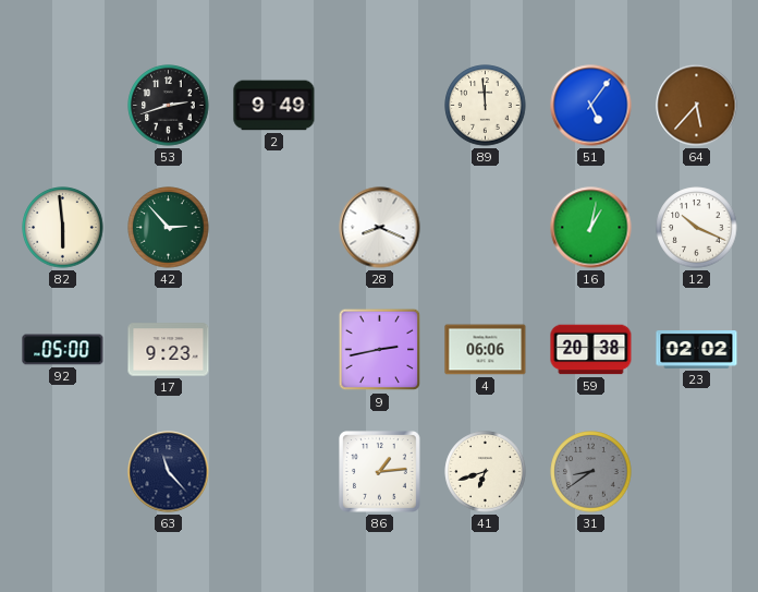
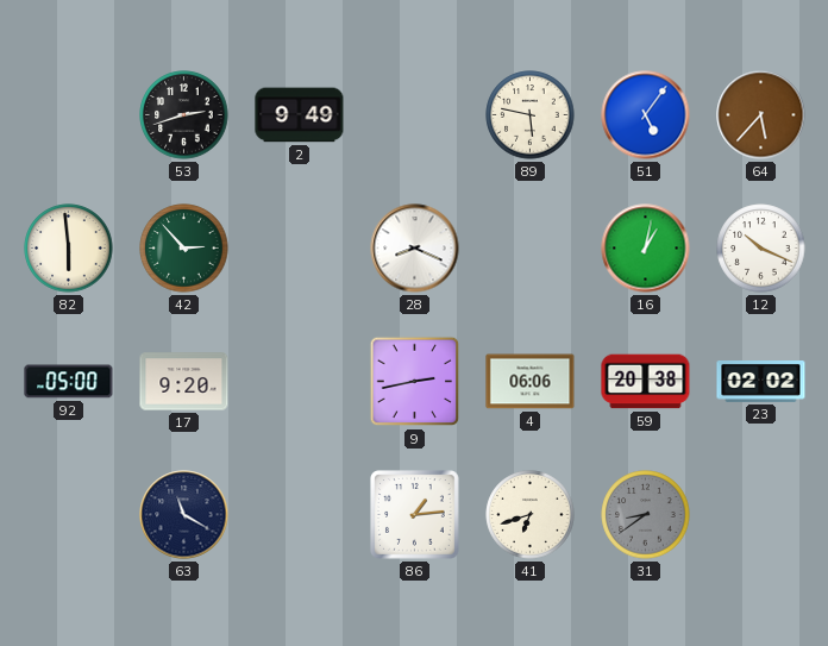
89: 11:59 -> 5:47 (531, 115)
17: 9:23 -> 9:20 (184, 382)
63: 11:23 -> 11:20 (184, 515)
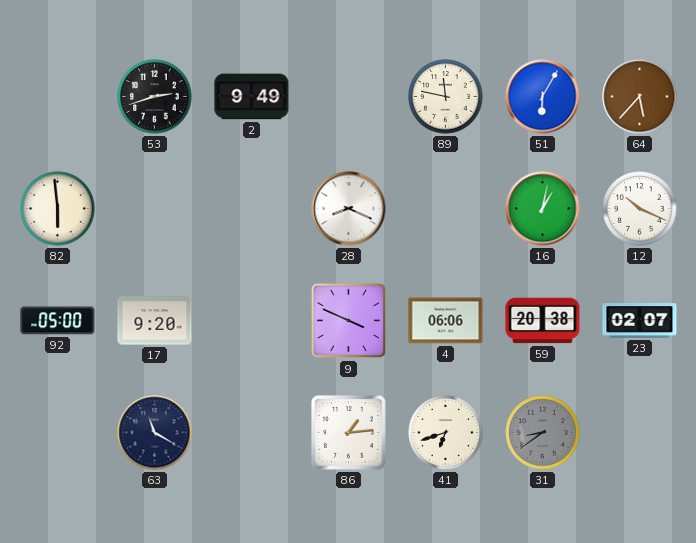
89: 5:47 -> 11:47 (446, 97)
51: 5:06 -> 6:05 (543, 97)
42: 2:53 -> none (184, 249)
9: 2:43 -> 3:49 (349, 321)
23: 02:02 -> 02:07 (640, 321)
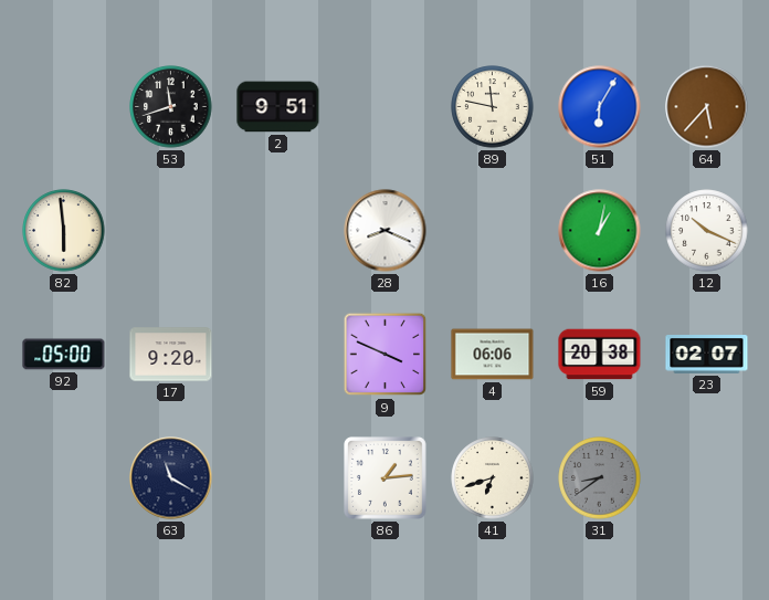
53: 2:42 -> 11:42 (171, 107)
2: 9:49 -> 9:51 (278, 107)
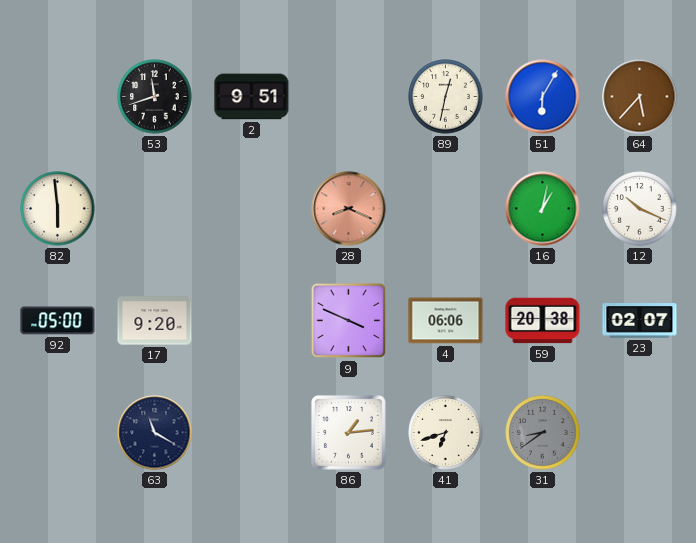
89: 11:47 -> 12:32 (446, 97)
28 dial: white -> salmon (349, 209)
